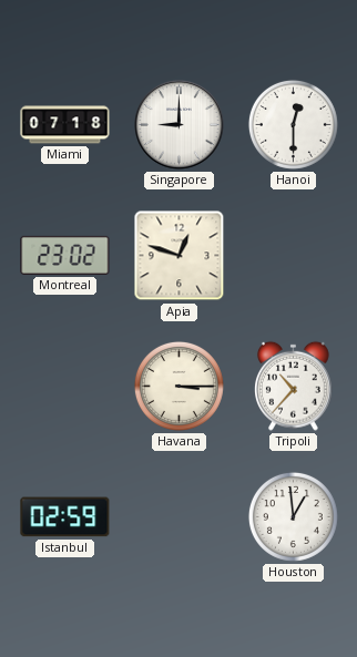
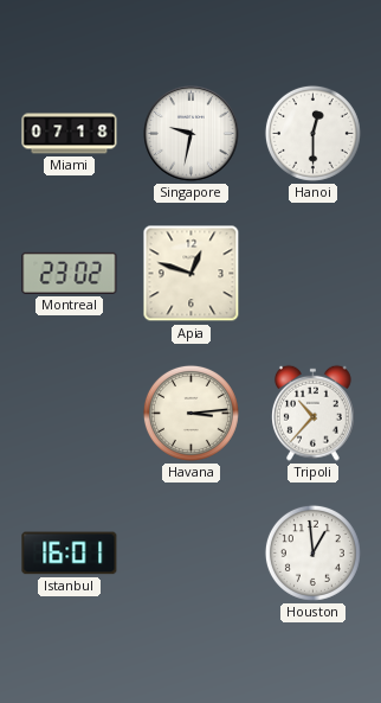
Singapore: 9:00 -> 9:32 (192, 134)
Havana: 3:15 -> 3:14 (190, 413)
Istanbul: 02:59 -> 16:01 (70, 554)
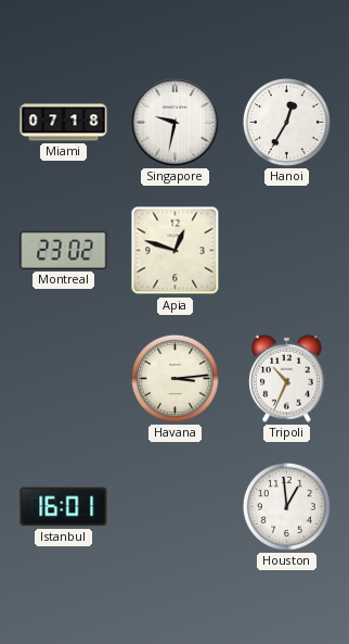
Hanoi: 12:30 -> 12:35 (286, 122)
Tripoli: 10:37 -> 10:34 (287, 378)
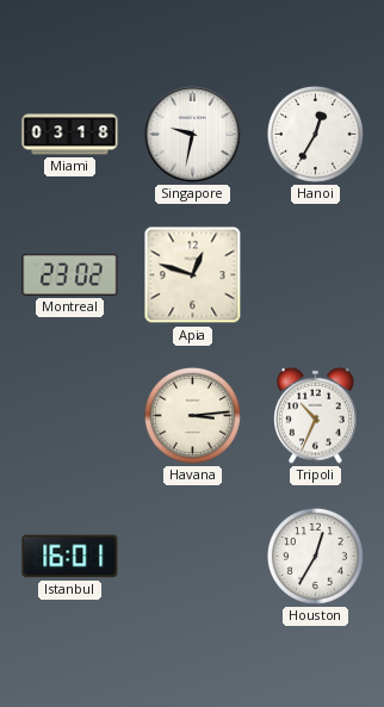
Miami: 07:18 -> 03:18 (70, 135)
Houston: 12:59 -> 12:35 (315, 556)
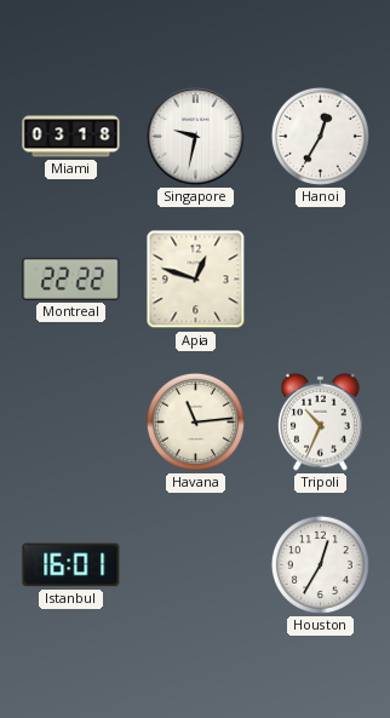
Montreal: 23:02 -> 22:22 (71, 278)
Havana: 3:14 -> 11:14 (195, 421)
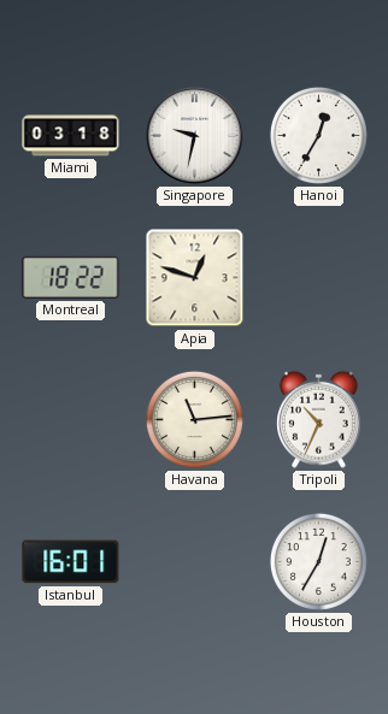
Montreal: 22:22 -> 18:22 (71, 277)
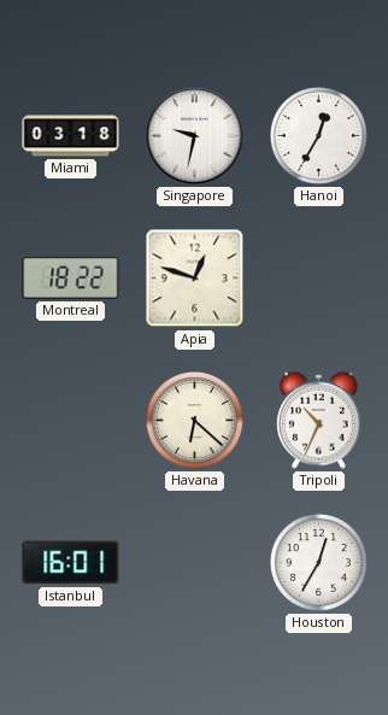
Havana: 11:14 -> 6:22 (194, 420)
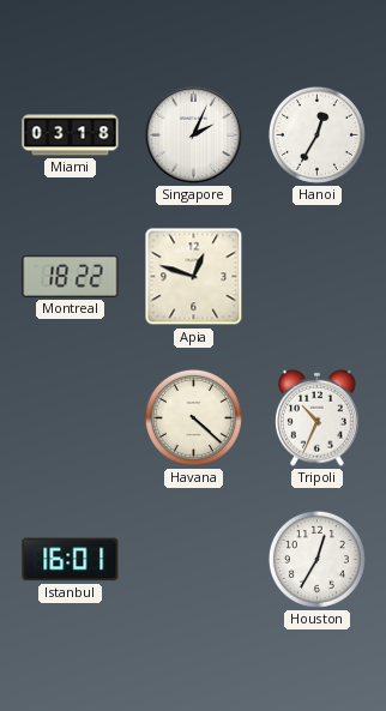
Singapore: 9:32 -> 2:04 (194, 135)
Havana: 6:22 -> 4:22 (193, 417)
